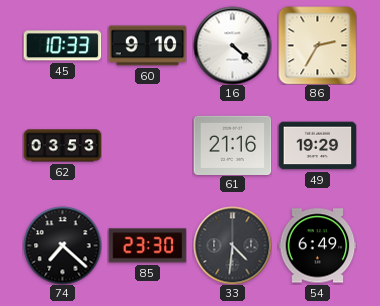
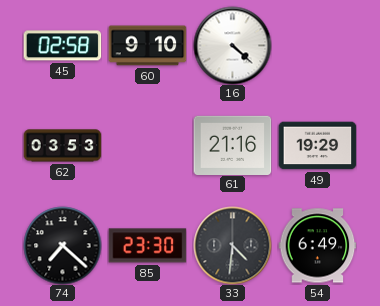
45: 10:33 -> 02:58 (62, 46)
86: 2:35 -> none (317, 45)
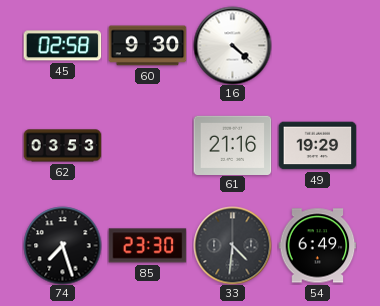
60: 9:10 -> 9:30 (147, 46)
74: 7:22 -> 7:27 (62, 245)
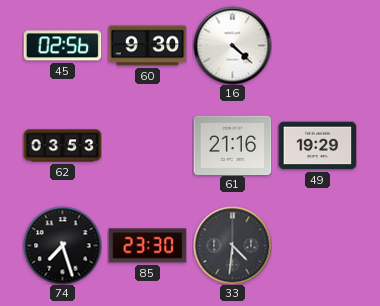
45: 02:58 -> 02:56 (62, 46)
54: 6:49 -> none (317, 246)
